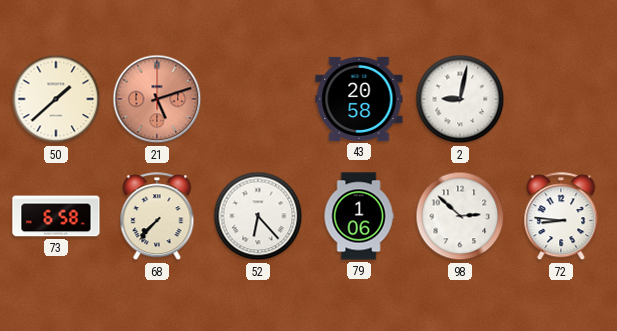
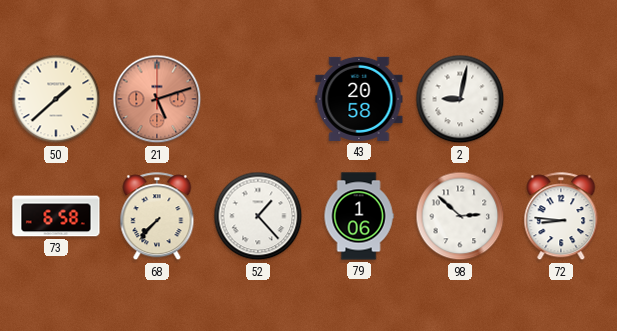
52: 6:23 -> 1:23 (258, 216)
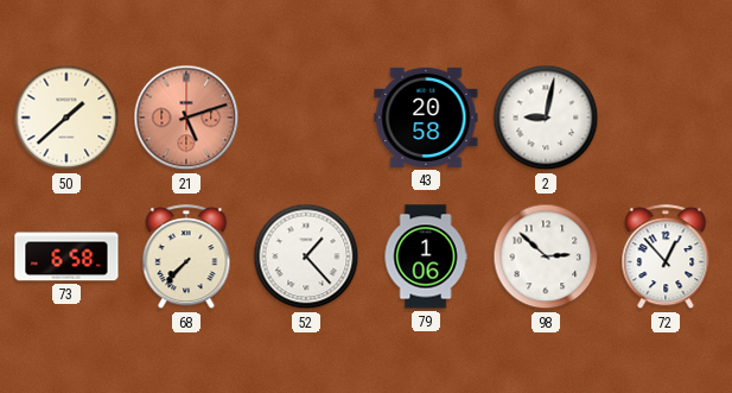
72: 8:46 -> 12:53 (666, 258)
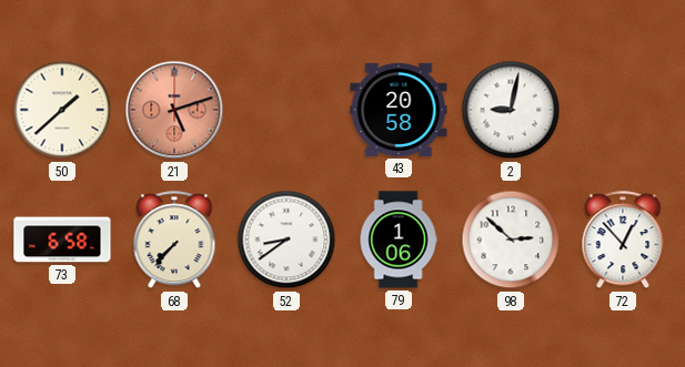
52: 1:23 -> 8:39 (286, 239)
